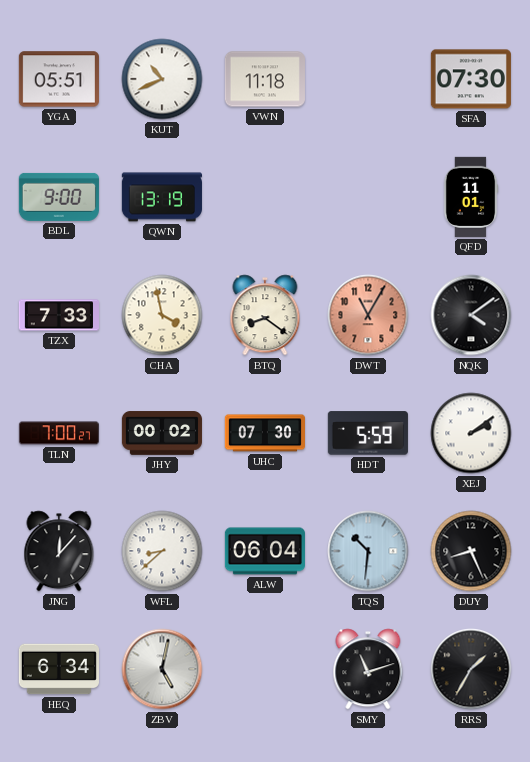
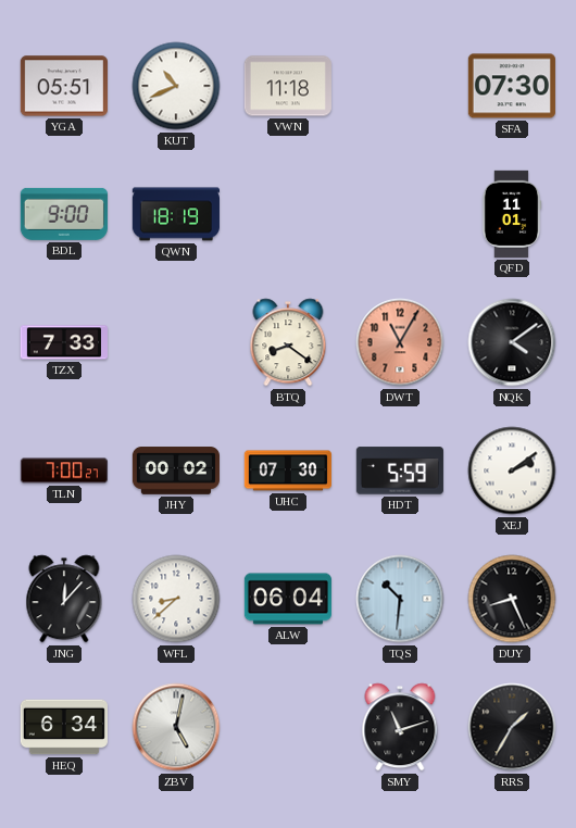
QWN: 13:19 -> 18:19 (176, 214)
CHA: 3:58 -> none (162, 315)
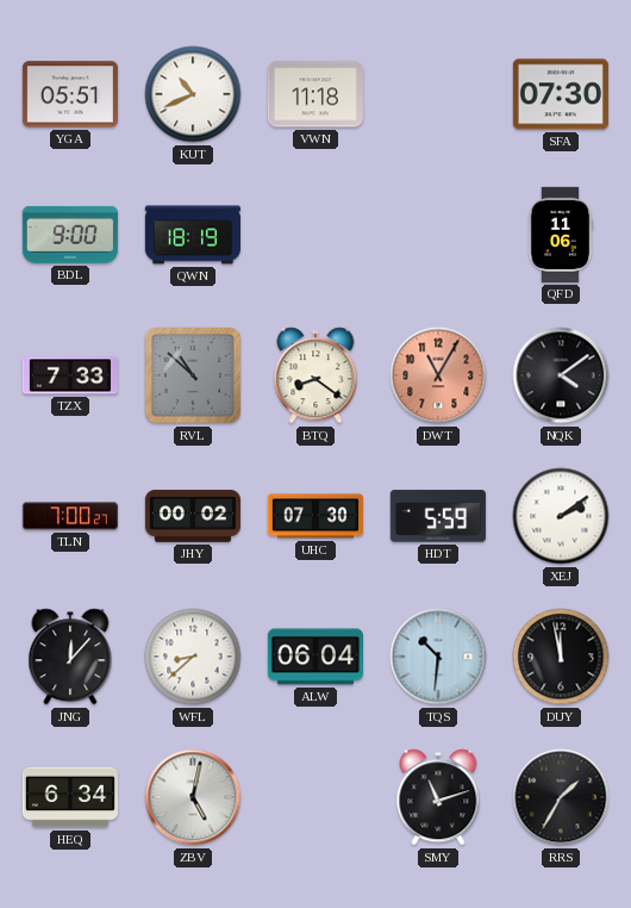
QFD: 11:01 -> 11:06 (561, 235)
RVL: none -> 10:52 (194, 377)
DUY: 8:26 -> 11:58 (561, 657)
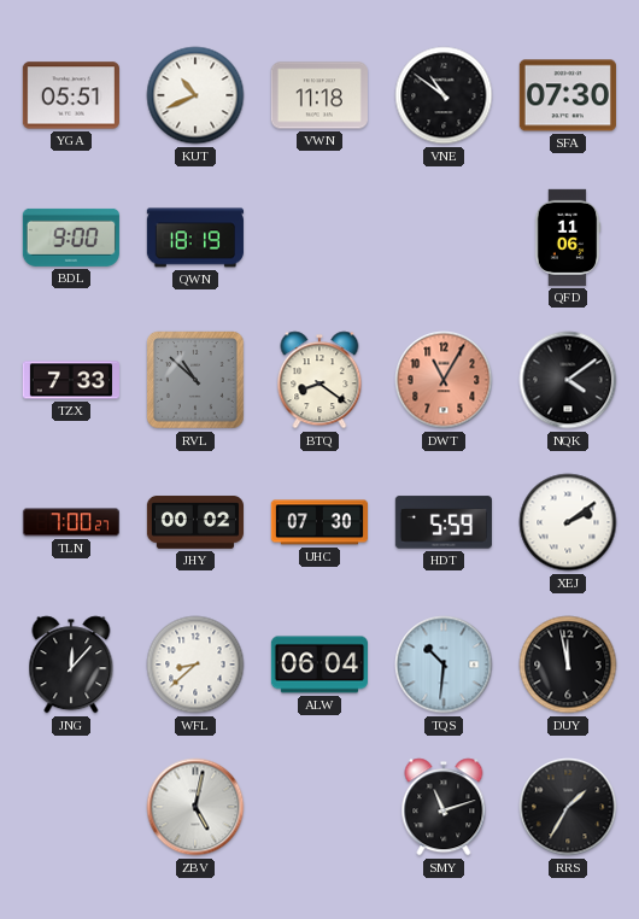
VNE: none -> 10:51 (444, 95)
HEQ: 6:34 -> none (70, 797)
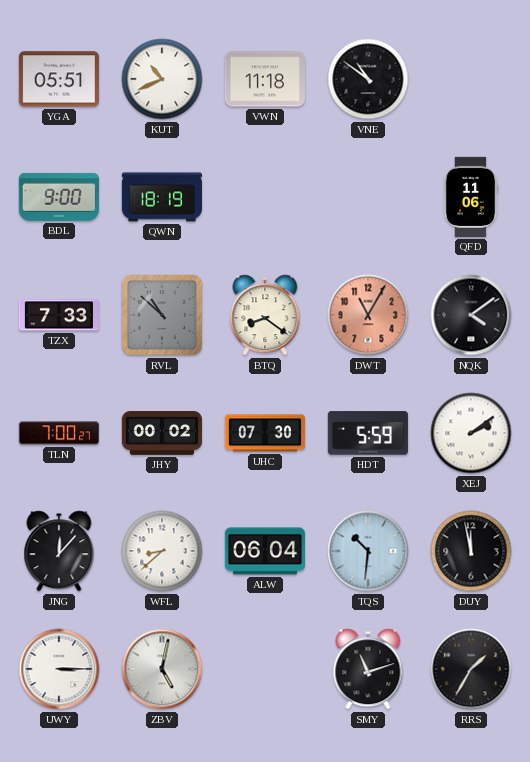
SFA: 07:30 -> none (568, 95)
UWY: none -> 3:15 (59, 669)
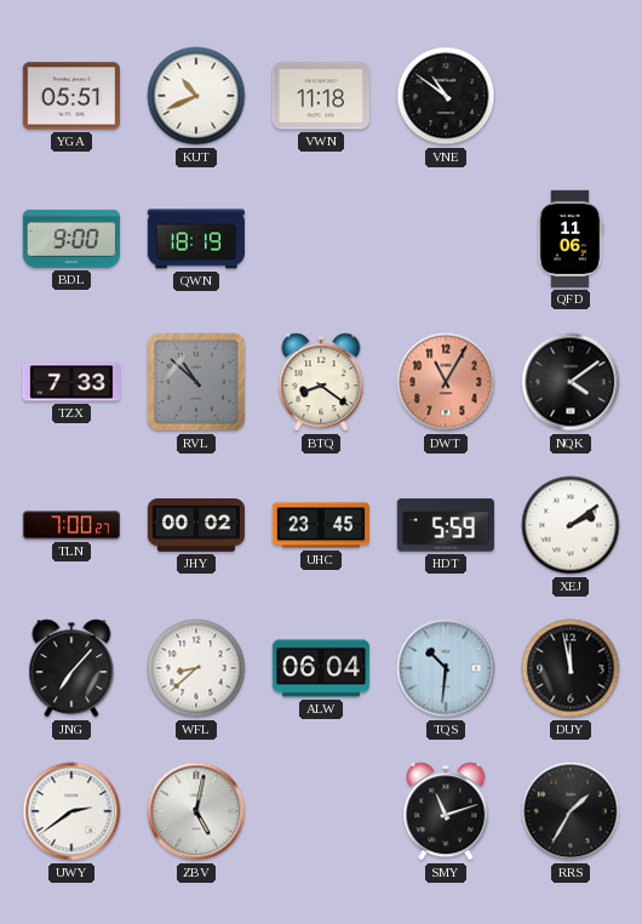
UHC: 07:30 -> 23:45 (321, 525)
JNG: 12:07 -> 7:07 (71, 668)
UWY: 3:15 -> 2:39 (71, 811)
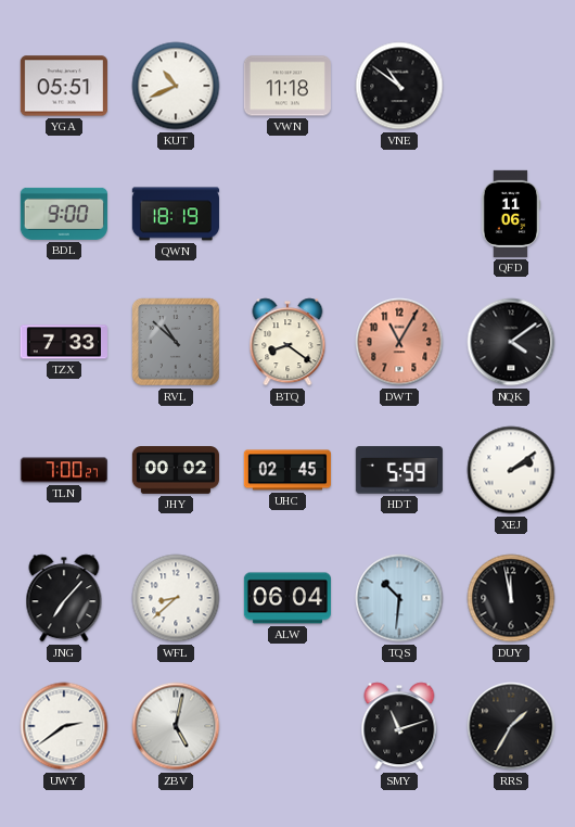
UHC: 23:45 -> 02:45 (287, 470)
